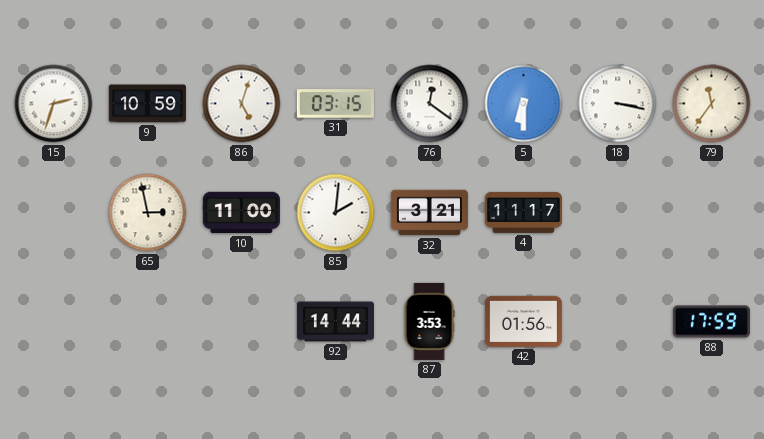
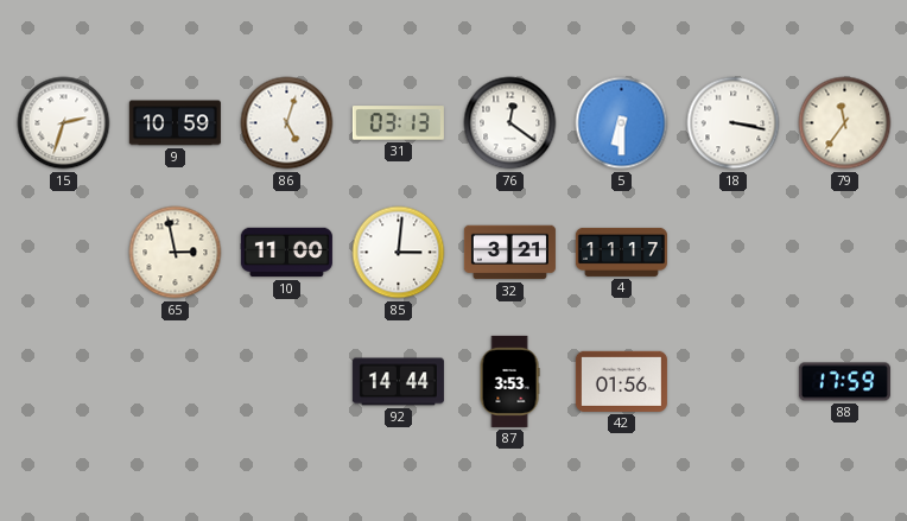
31: 03:15 -> 03:13 (398, 123)
85: 2:01 -> 3:01 (399, 253)
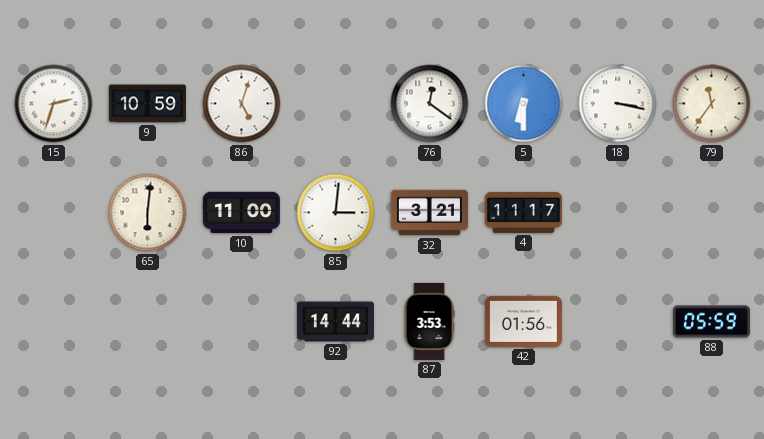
31: 03:13 -> none (398, 123)
65: 2:58 -> 6:01 (148, 213)
88: 17:59 -> 05:59 (711, 322)
